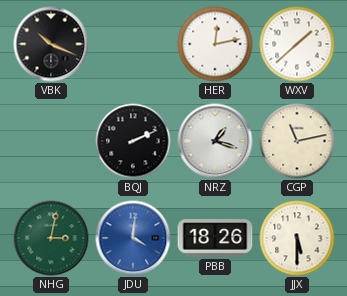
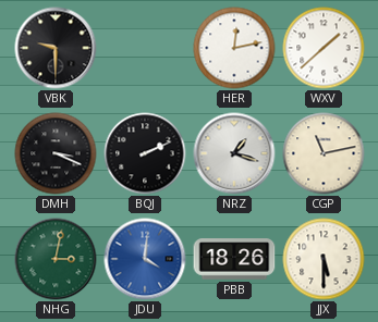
VBK: 10:19 -> 9:30 (56, 48)
DMH: none -> 3:19 (56, 153)
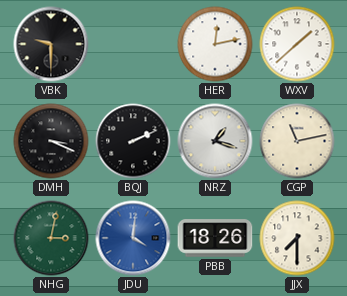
JJX: 5:30 -> 7:30 (297, 238)
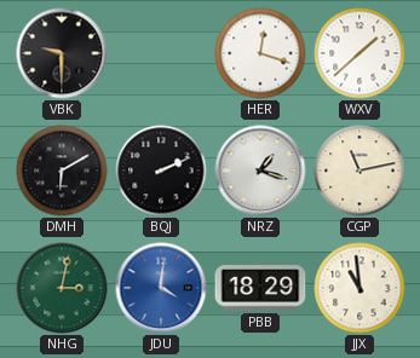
HER: 12:13 -> 12:18 (260, 53)
DMH: 3:19 -> 6:10 (62, 171)
PBB: 18:26 -> 18:29 (260, 288)
JJX: 7:30 -> 10:59 (359, 288)
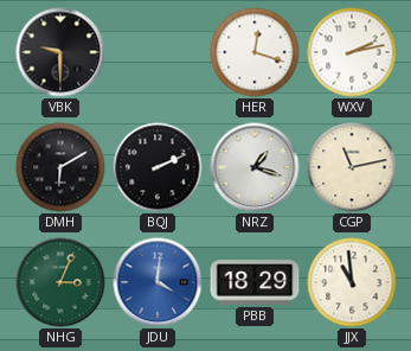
WXV: 1:38 -> 2:13 (352, 52)
NHG: 3:02 -> 3:04 (60, 282)
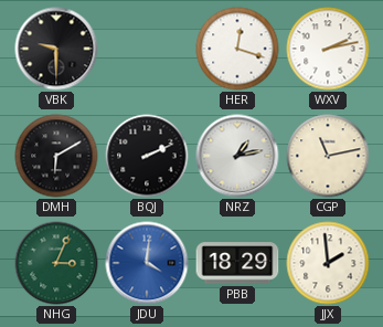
NRZ: 1:18 -> 1:13 (237, 156)
JJX: 10:59 -> 1:59 (328, 263)
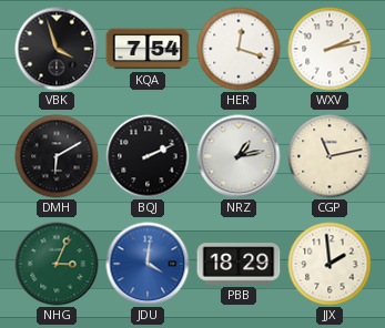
VBK: 9:30 -> 3:57 (57, 49)
KQA: none -> 7:54 (148, 49)
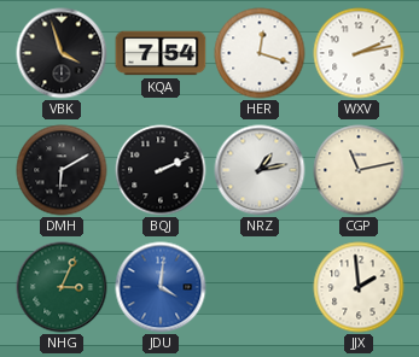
PBB: 18:29 -> none (239, 264)
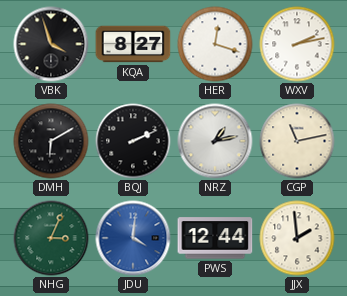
KQA: 7:54 -> 8:27 (133, 44)
PWS: none -> 12:44 (215, 238)
